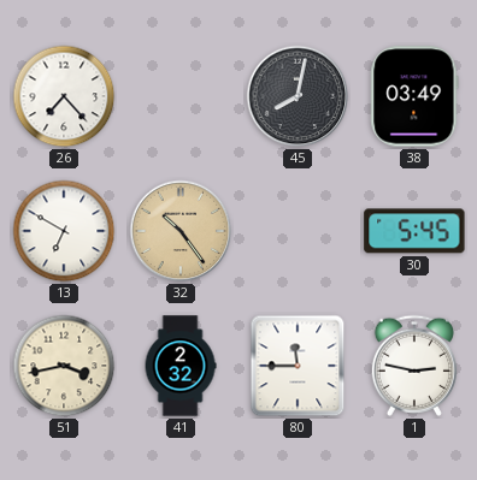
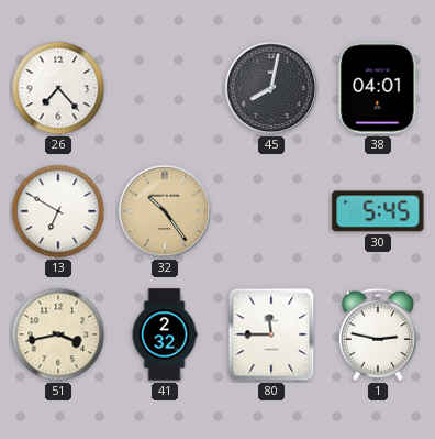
38: 03:49 -> 04:01 (378, 88)
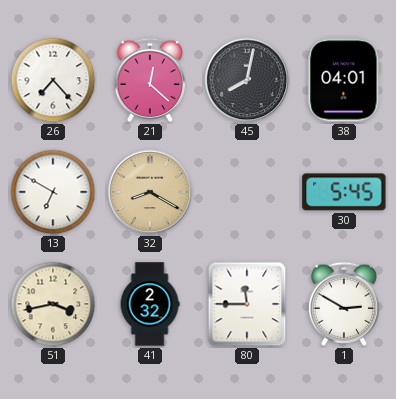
21: none -> 12:22 (150, 80)
32: 10:24 -> 8:20 (150, 192)
1: 2:47 -> 2:50 (344, 304)
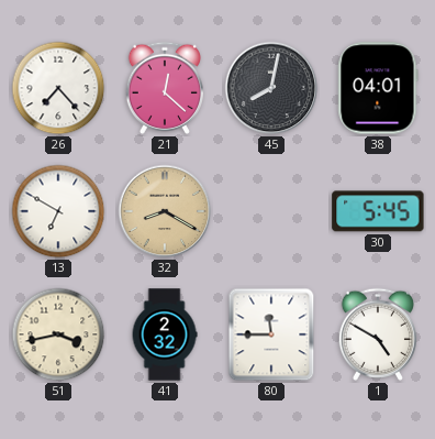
1: 2:50 -> 4:50 (378, 334)
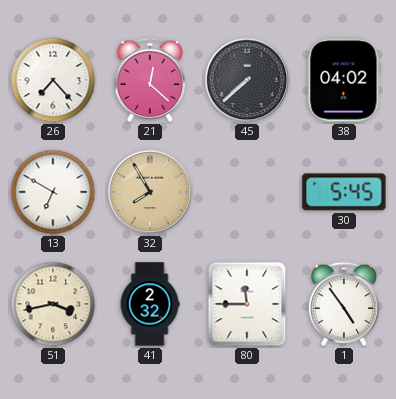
45: 8:02 -> 7:38 (247, 80)
38: 04:01 -> 04:02 (344, 80)
32: 8:20 -> 7:55 (150, 192)
1: 4:50 -> 4:54 (344, 304)
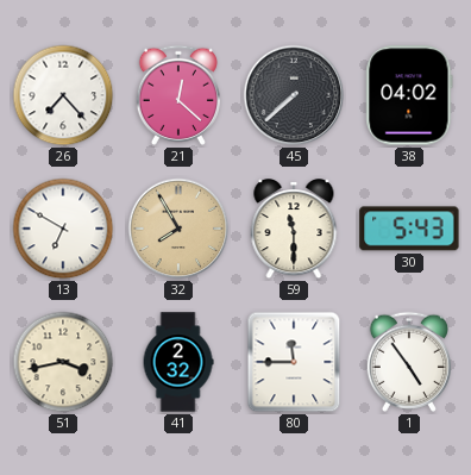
59: none -> 11:30 (294, 230)
30: 5:45 -> 5:43 (409, 229)
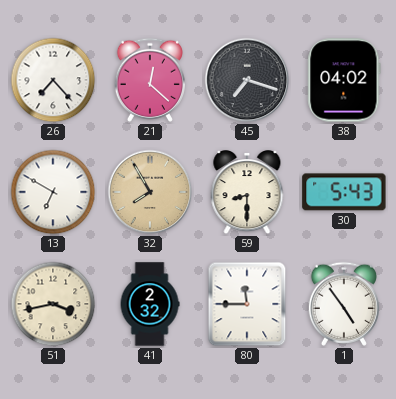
45: 7:38 -> 7:18 (247, 80)
59: 11:30 -> 8:30 (247, 193)
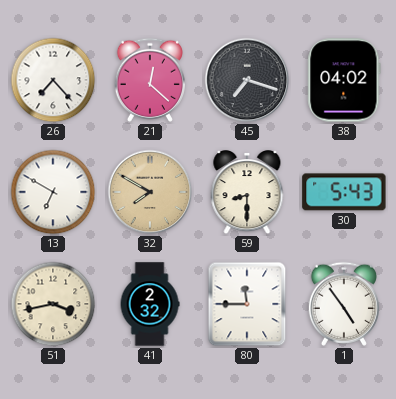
32: 7:55 -> 7:50 (150, 192)
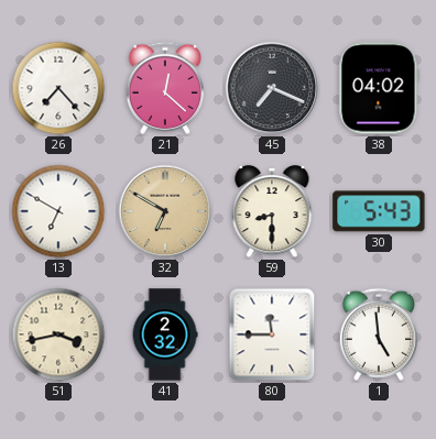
45: 7:18 -> 7:19 (272, 88)
32: 7:50 -> 6:50 (165, 211)
1: 4:54 -> 4:59 (379, 334)
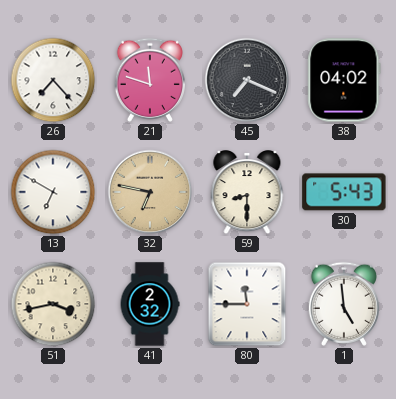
21: 12:22 -> 11:48 (150, 80)
32: 6:50 -> 6:47 (150, 192)
